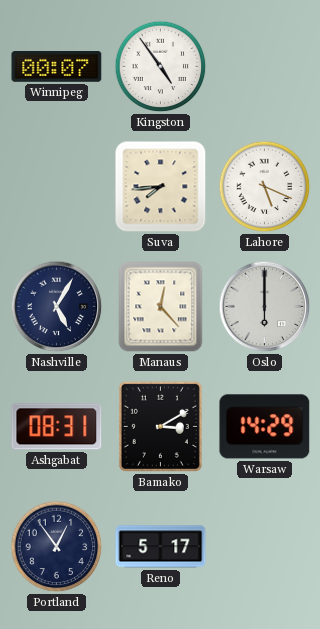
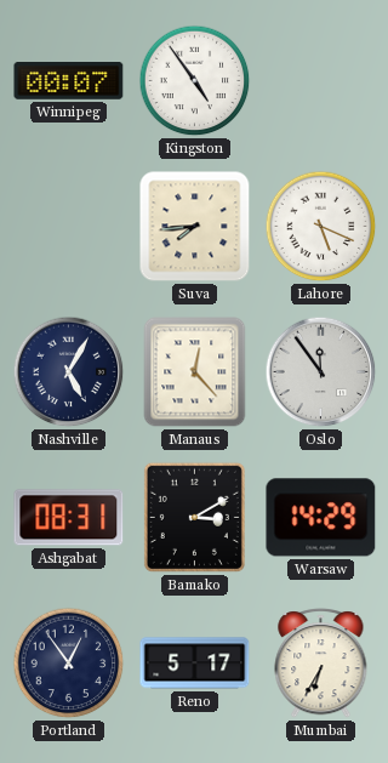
Oslo: 6:00 -> 11:54 (321, 372)
Mumbai: none -> 6:35 (321, 664)
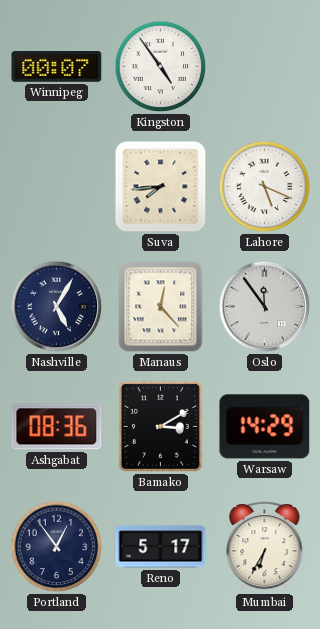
Ashgabat: 08:31 -> 08:36 (57, 427)
